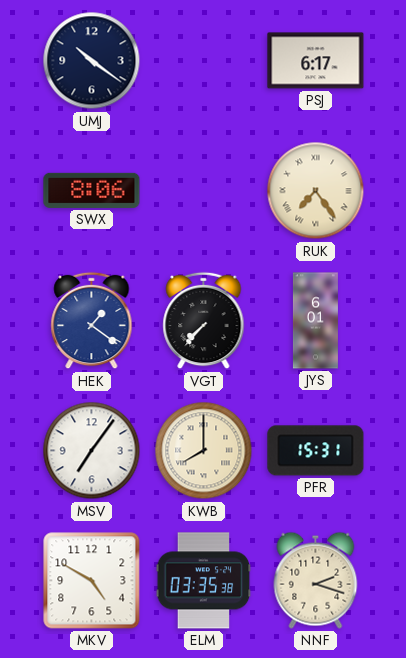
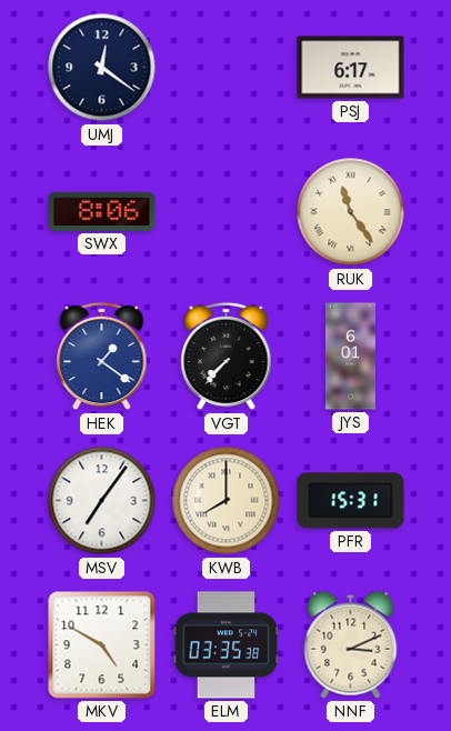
UMJ: 10:21 -> 12:21 (102, 68)
RUK: 7:24 -> 11:24 (351, 212)
NNF: 2:18 -> 3:11 (351, 644)
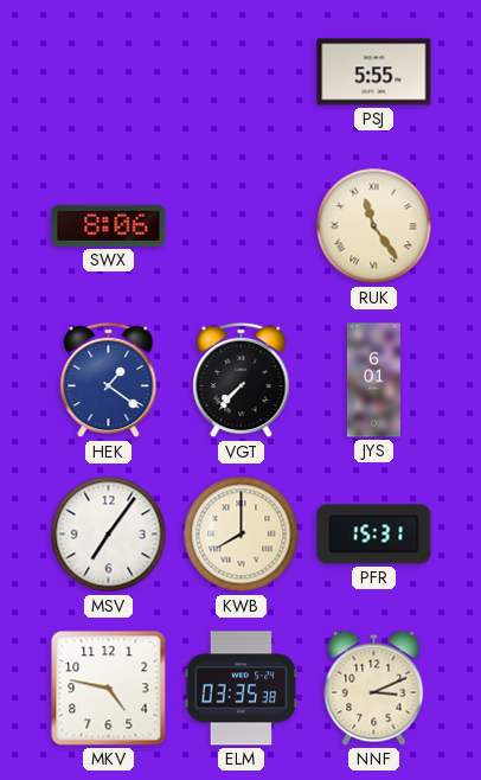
UMJ: 12:21 -> none (102, 68)
PSJ: 6:17 -> 5:55 (374, 72)
MKV: 4:50 -> 4:47 (109, 689)
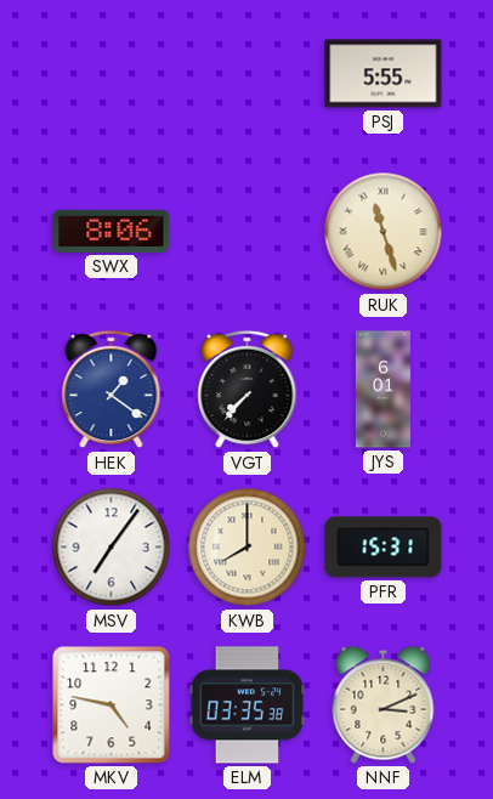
RUK: 11:24 -> 11:27 (384, 232)
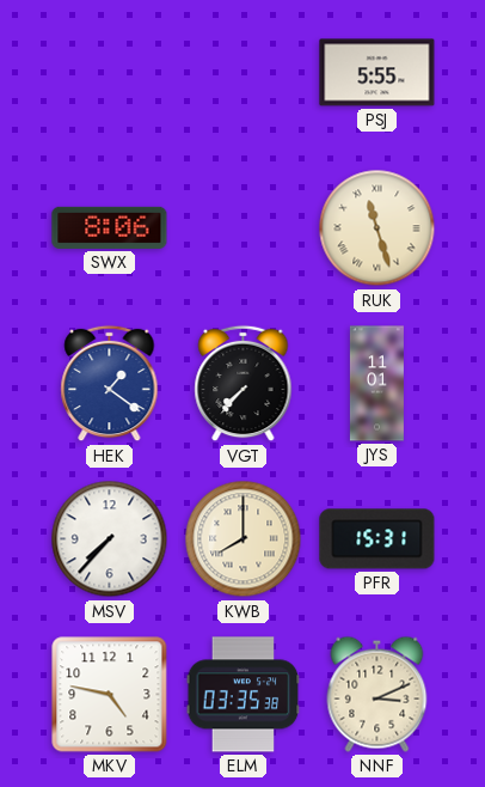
JYS: 6:01 -> 11:01 (376, 384)
MSV: 7:06 -> 7:37 (110, 539)
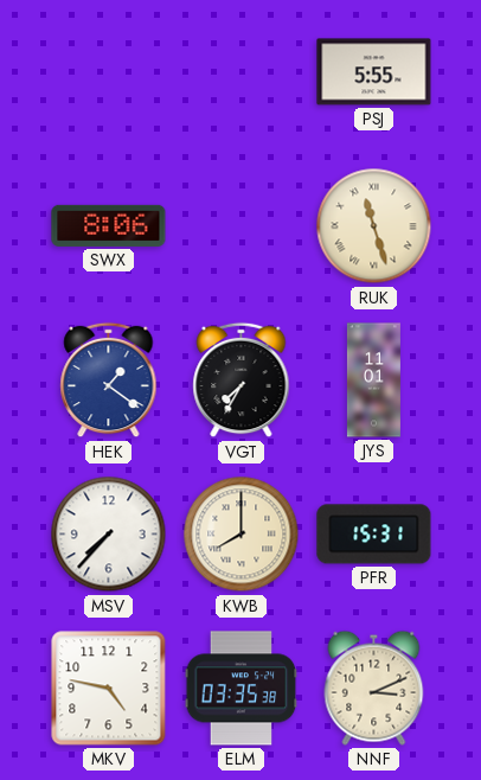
VGT: 7:37 -> 7:35 (242, 381)
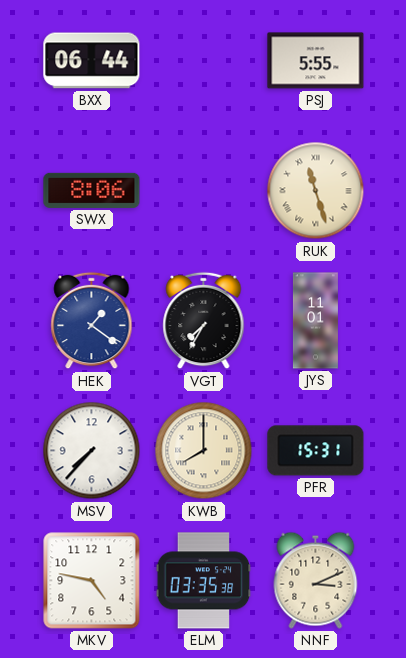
BXX: none -> 06:44 (92, 61)
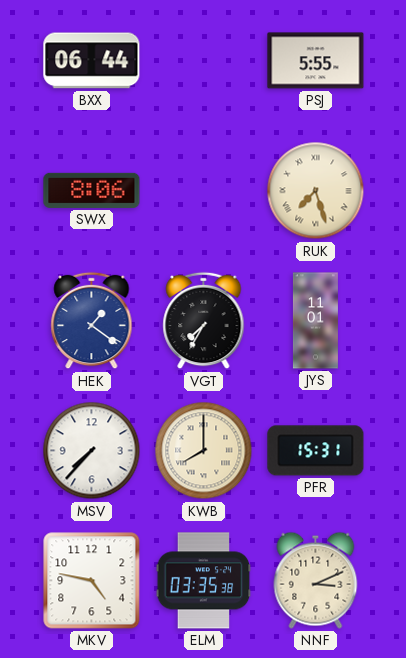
RUK: 11:27 -> 7:27 (316, 191)
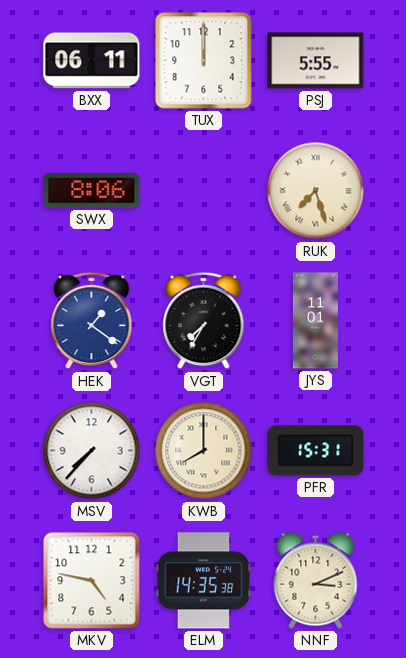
BXX: 06:44 -> 06:11 (92, 61)
TUX: none -> 12:00 (204, 61)
ELM: 03:35 -> 14:35 (204, 581)
